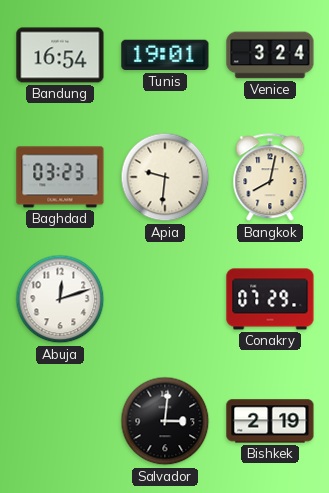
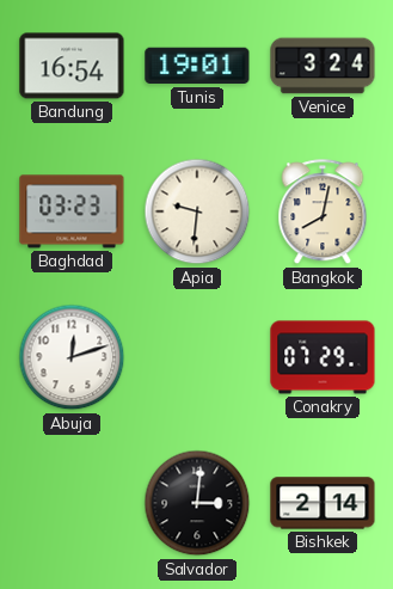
Bishkek: 2:19 -> 2:14 (323, 503)
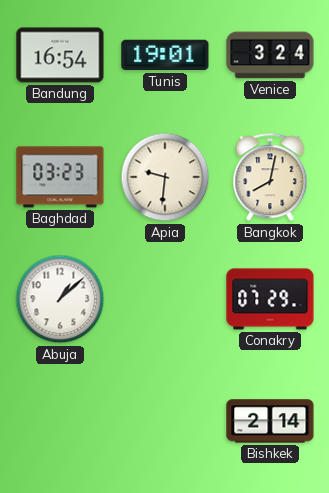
Abuja: 12:12 -> 1:08 (60, 299)
Salvador: 3:01 -> none (197, 503)
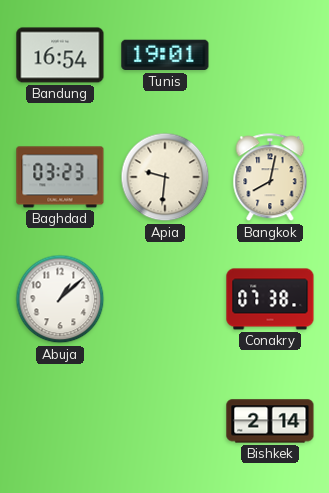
Venice: 3:24 -> none (270, 55)
Conakry: 07:29 -> 07:38 (270, 299)
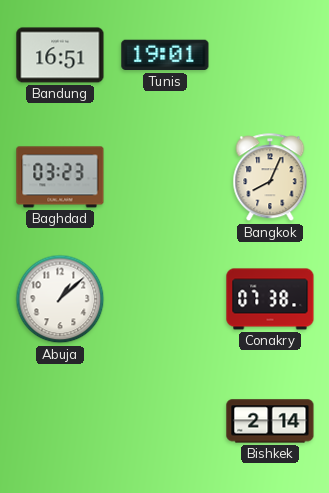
Bandung: 16:54 -> 16:51 (60, 55)
Apia: 9:31 -> none (165, 177)
Bangkok: 8:02 -> 8:04 (270, 178)
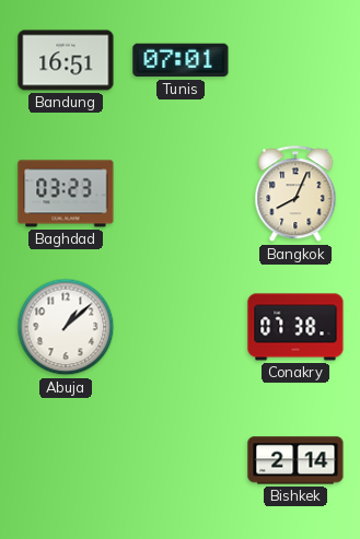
Tunis: 19:01 -> 07:01 (181, 60)
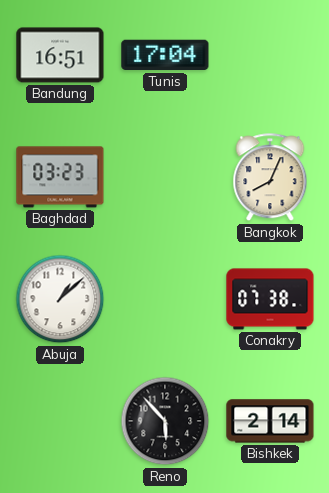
Tunis: 07:01 -> 17:04 (165, 55)
Reno: none -> 5:53 (165, 421)
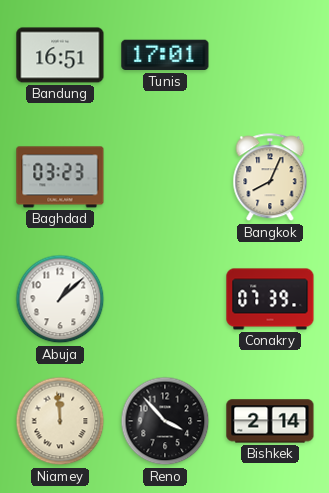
Tunis: 17:04 -> 17:01 (165, 55)
Conakry: 07:38 -> 07:39 (270, 299)
Niamey: none -> 11:59 (60, 421)
Reno: 5:53 -> 3:53 (165, 421)
